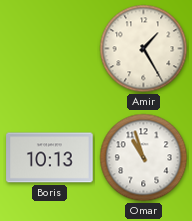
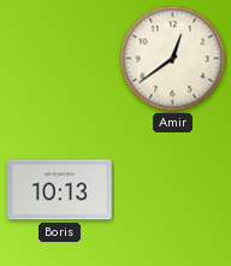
Amir: 1:25 -> 12:39 (173, 59)
Omar: 10:57 -> none (144, 158)
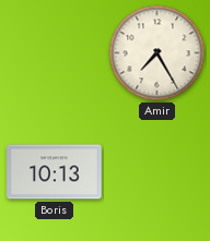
Amir: 12:39 -> 7:25 (157, 53)
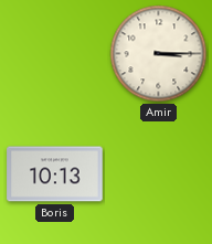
Amir: 7:25 -> 3:15 (159, 54)
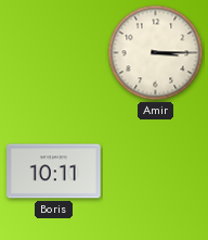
Boris: 10:13 -> 10:11 (54, 172)
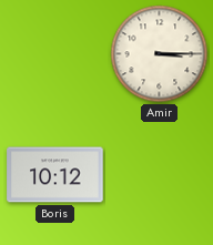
Boris: 10:11 -> 10:12 (55, 175)
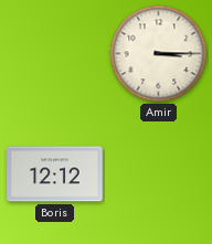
Boris: 10:12 -> 12:12 (55, 174)
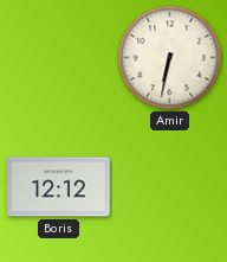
Amir: 3:15 -> 6:32 (170, 58)
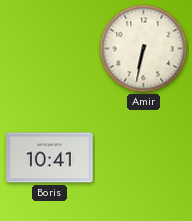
Boris: 12:12 -> 10:41 (50, 158)
